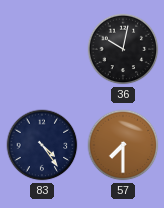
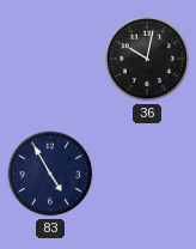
83: 4:24 -> 4:55 (50, 174)
57: 7:30 -> none (123, 145)
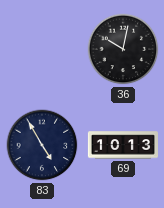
69: none -> 10:13 (122, 145)
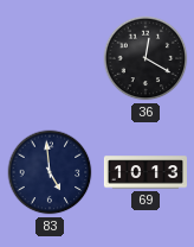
36: 10:02 -> 12:20 (145, 58)
83: 4:55 -> 4:59 (50, 172)
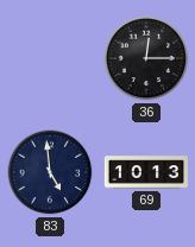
36: 12:20 -> 12:15 (146, 58)
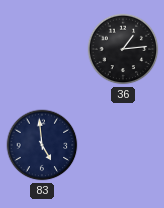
36: 12:15 -> 1:14 (123, 49)
69: 10:13 -> none (145, 172)
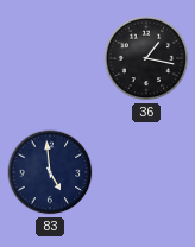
36: 1:14 -> 1:17 (146, 58)
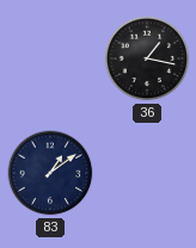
83: 4:59 -> 1:09 (50, 173)
